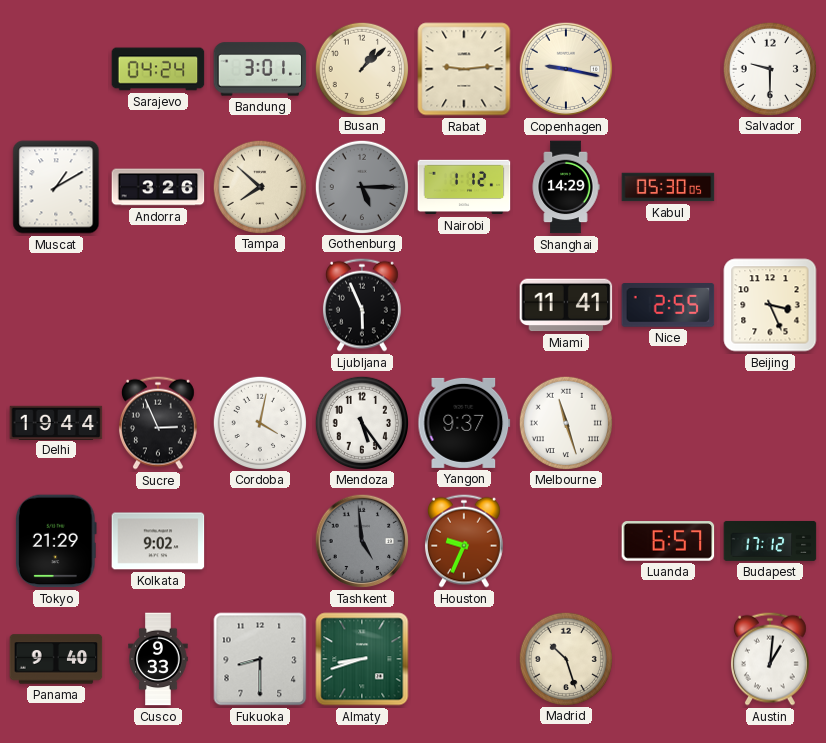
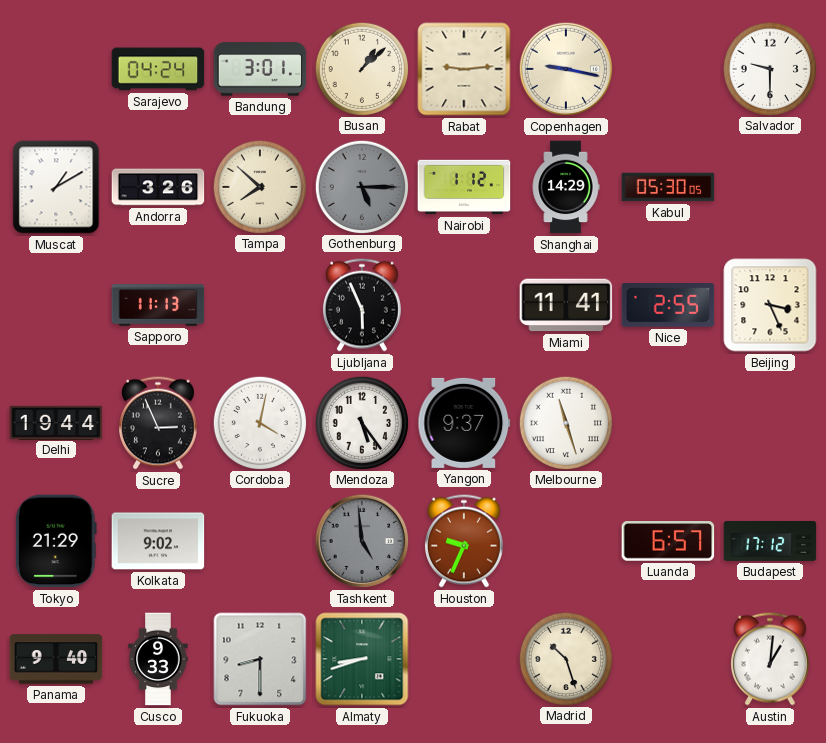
Sapporo: none -> 11:13 (158, 305)
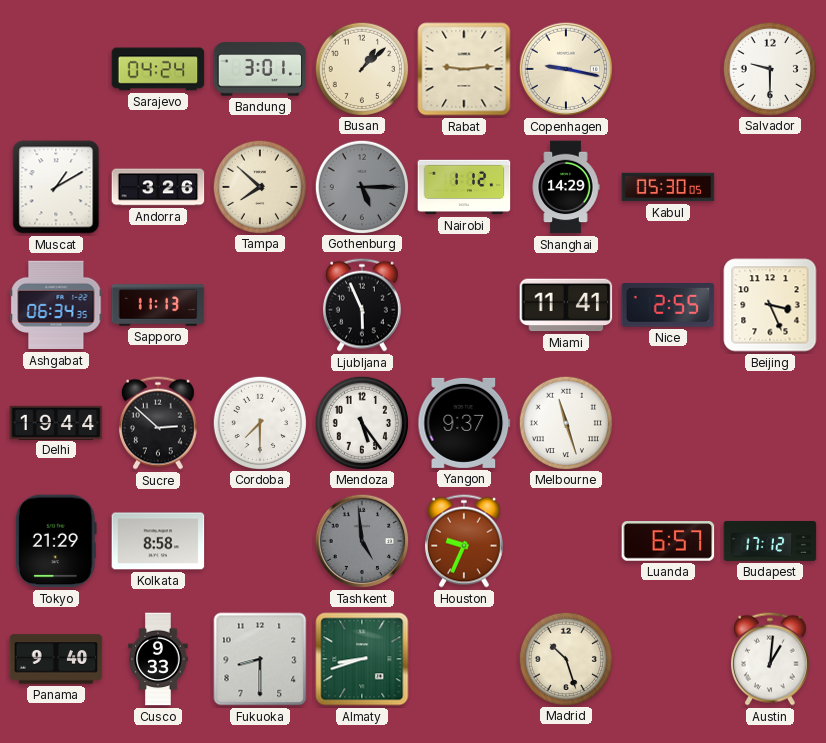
Ashgabat: none -> 06:34 (56, 305)
Sucre: 2:56 -> 2:52 (158, 423)
Cordoba: 4:02 -> 7:30 (259, 422)
Kolkata: 9:02 -> 8:58 (158, 541)
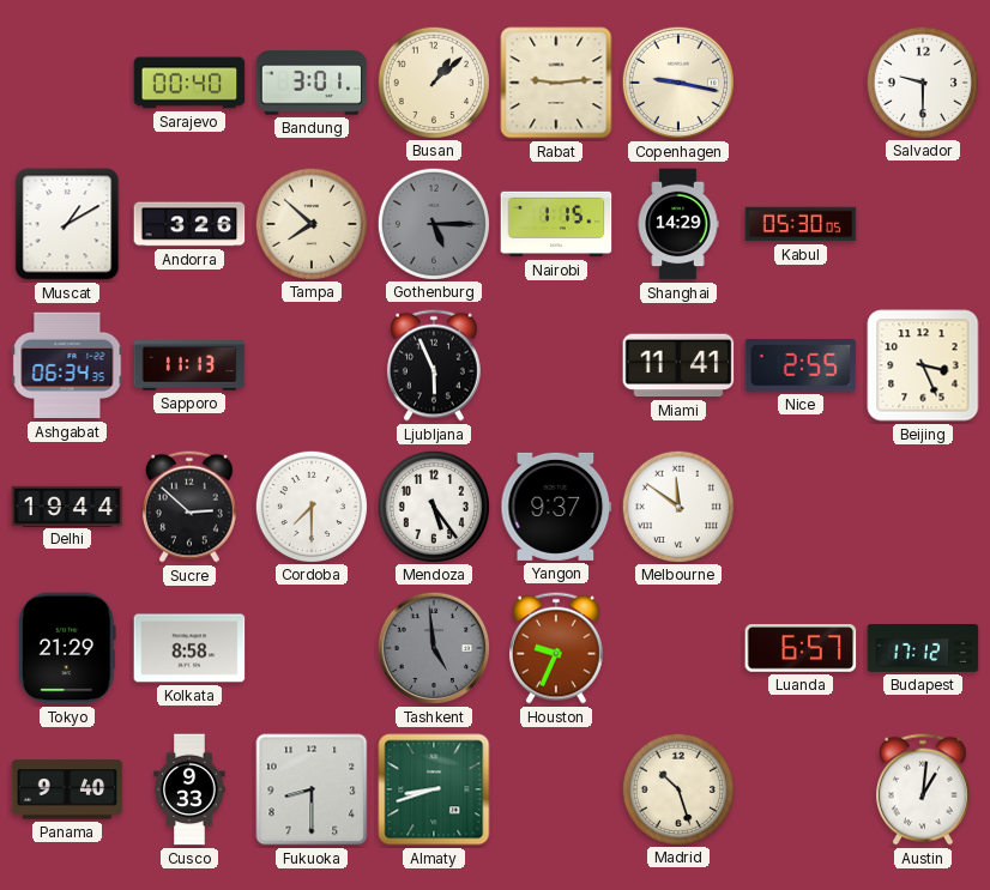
Sarajevo: 04:24 -> 00:40 (189, 83)
Nairobi: 1:12 -> 1:15 (556, 224)
Melbourne: 11:27 -> 11:51 (677, 505)
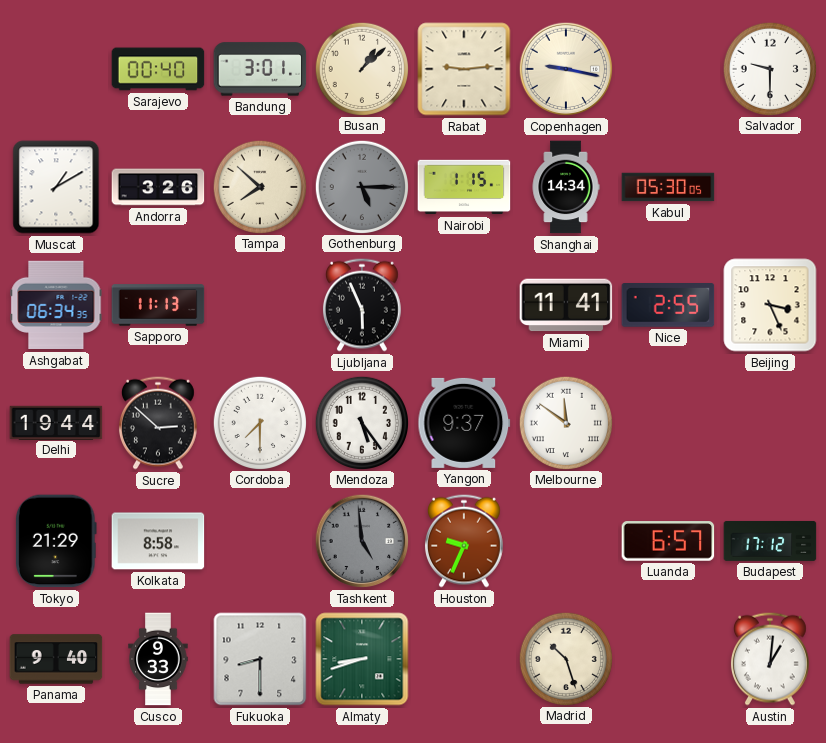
Shanghai: 14:29 -> 14:34 (566, 187)
